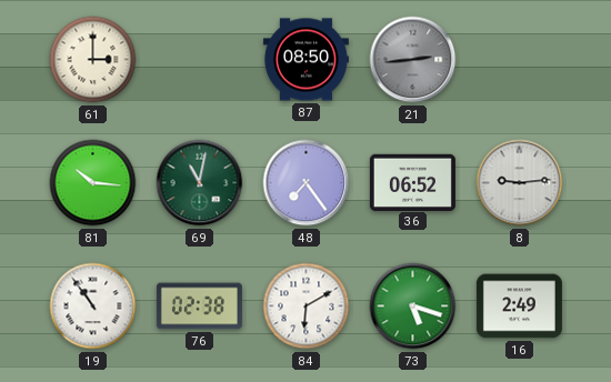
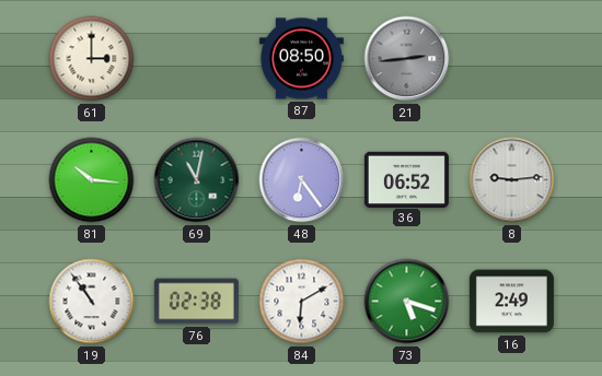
48: 7:24 -> 6:24 (302, 180)
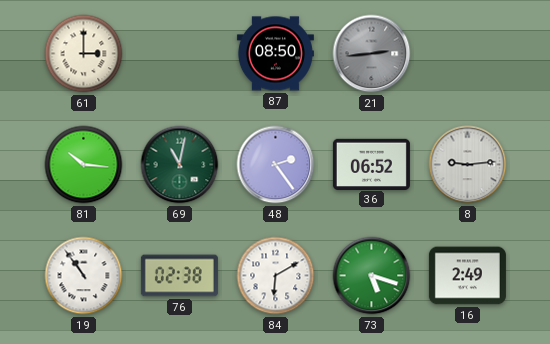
48: 6:24 -> 2:24 (276, 165)
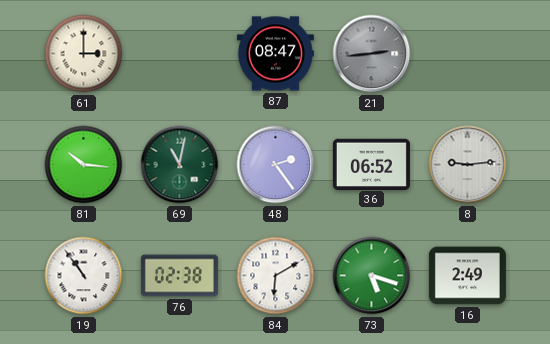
87: 08:50 -> 08:47 (275, 54)
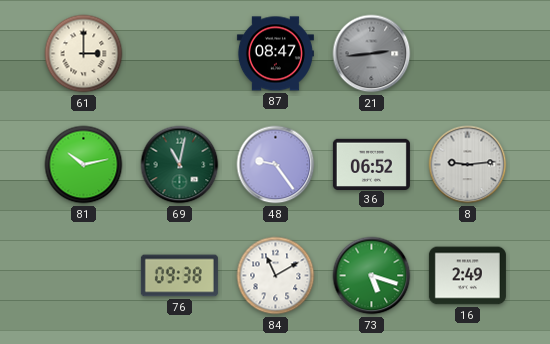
81: 10:16 -> 10:13 (84, 165)
48: 2:24 -> 9:24 (276, 165)
19: 10:54 -> none (84, 276)
76: 02:38 -> 09:38 (179, 276)
84: 6:10 -> 11:10 (276, 276)
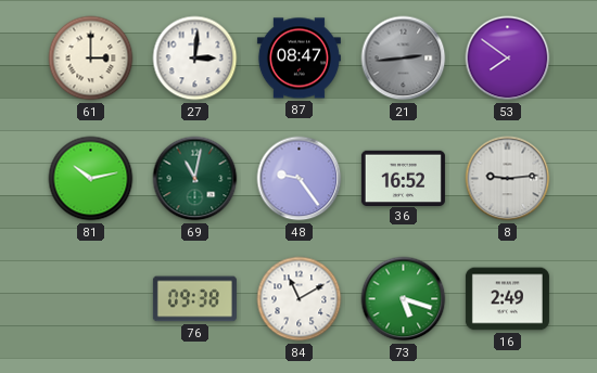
27: none -> 3:01 (195, 59)
53: none -> 7:51 (508, 59)
36: 06:52 -> 16:52 (403, 178)
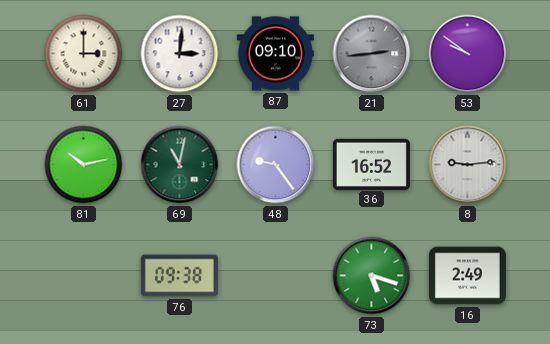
87: 08:47 -> 09:10 (275, 54)
53: 7:51 -> 9:51 (468, 54)
84: 11:10 -> none (300, 299)
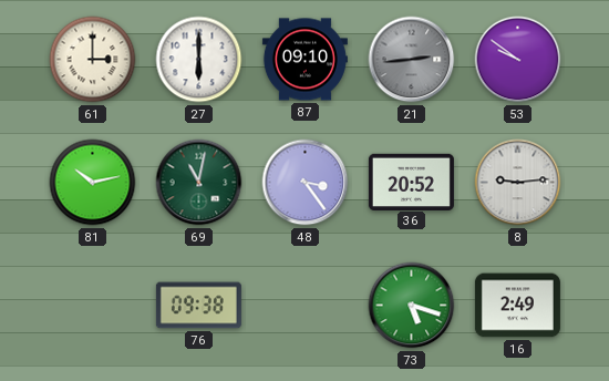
27: 3:01 -> 6:00 (199, 60)
48: 9:24 -> 3:24 (306, 183)
36: 16:52 -> 20:52 (411, 182)
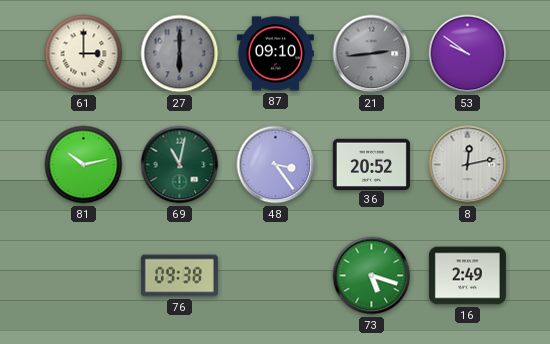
27 dial: white -> grey (180, 54)
8: 9:14 -> 12:13 (468, 165)
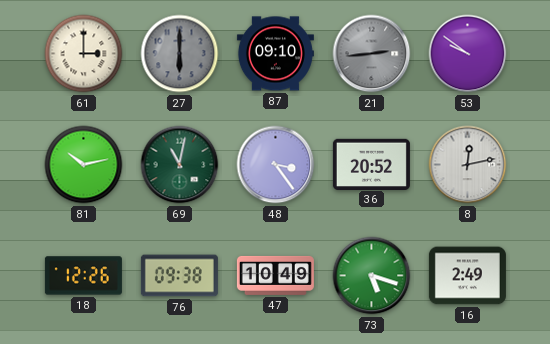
18: none -> 12:26 (83, 276)
47: none -> 10:49 (275, 275)
